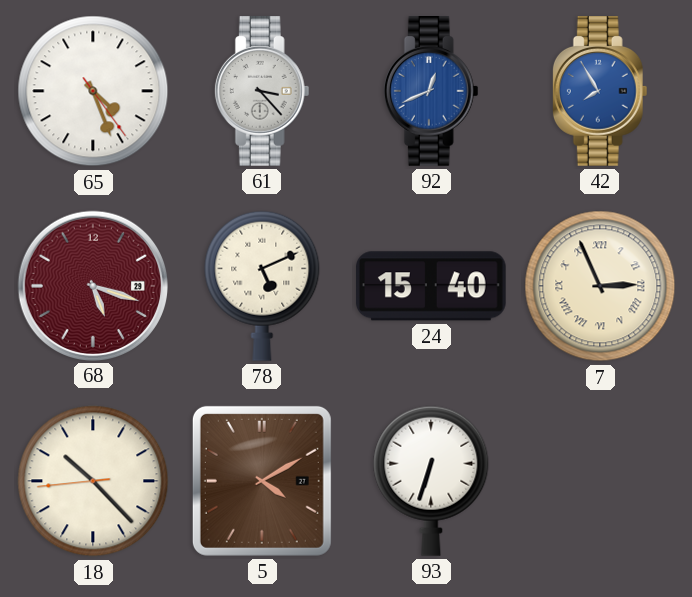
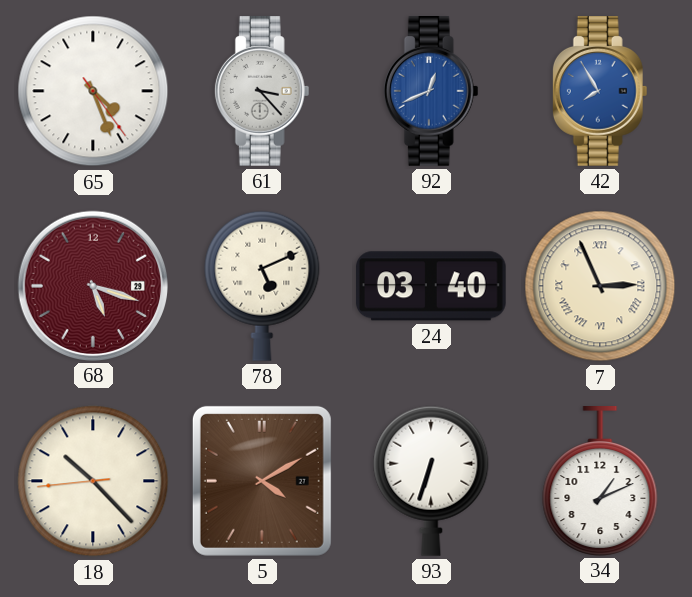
24: 15:40 -> 03:40 (431, 286)
34: none -> 1:11 (600, 481)
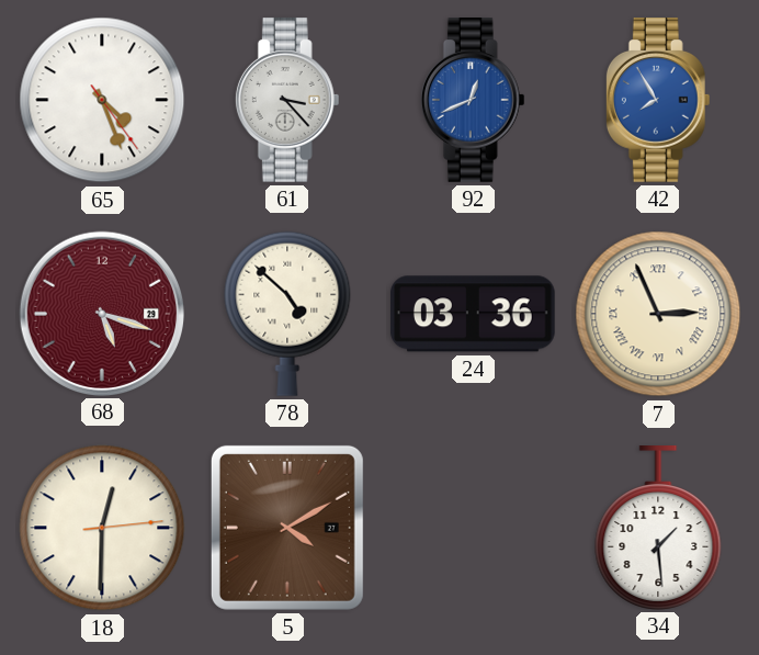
78: 5:11 -> 4:52 (287, 314)
24: 03:40 -> 03:36 (473, 314)
18: 10:22 -> 12:30 (102, 528)
93: 6:33 -> none (431, 481)
34: 1:11 -> 1:29 (658, 528)
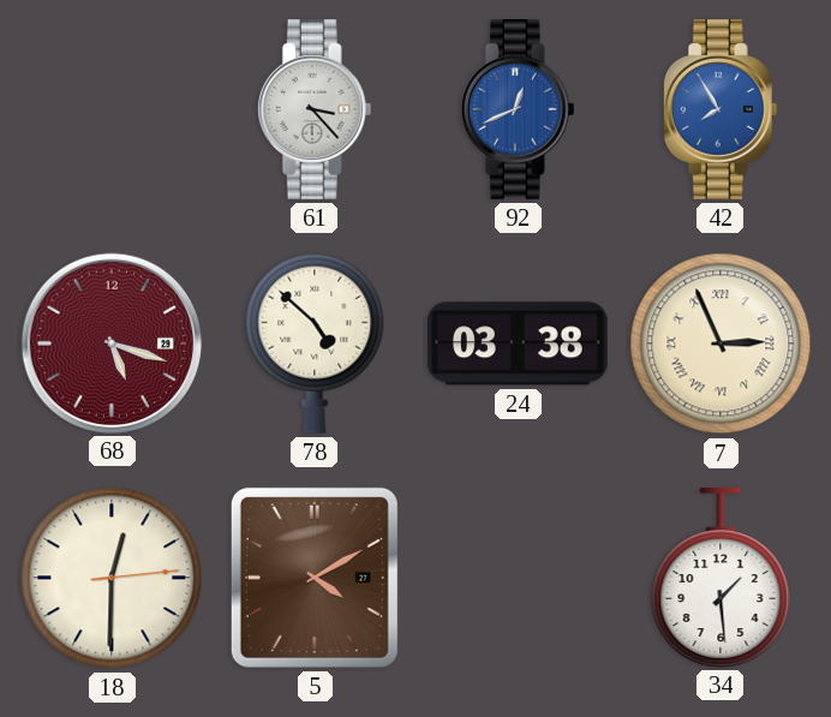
65: 4:26 -> none (102, 100)
24: 03:36 -> 03:38 (518, 343)
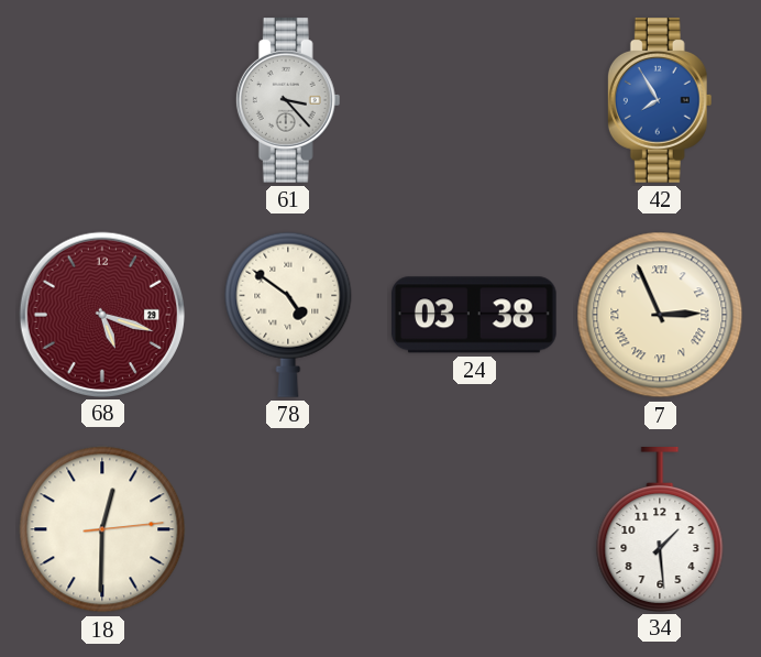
92: 12:41 -> none (518, 110)
78: 4:52 -> 4:51 (288, 315)
5: 4:10 -> none (315, 578)
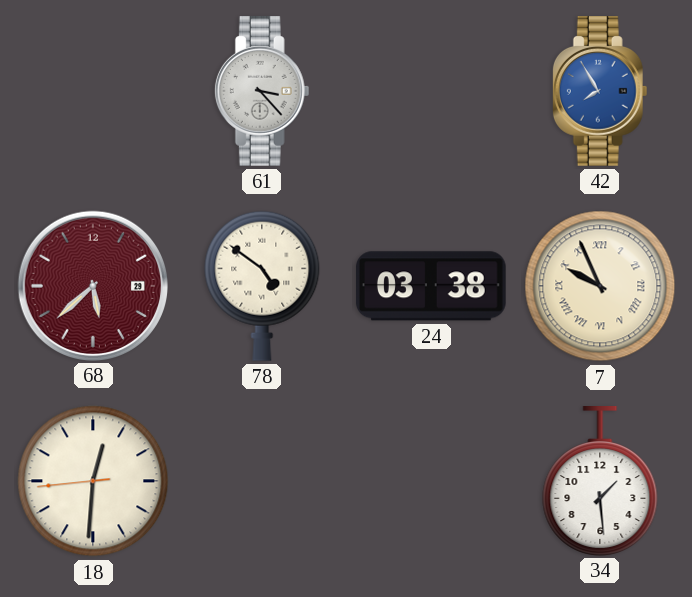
68: 5:18 -> 5:38 (92, 285)
7: 2:56 -> 9:56 (600, 286)
18: 12:30:14 -> 12:30:44 (93, 481)
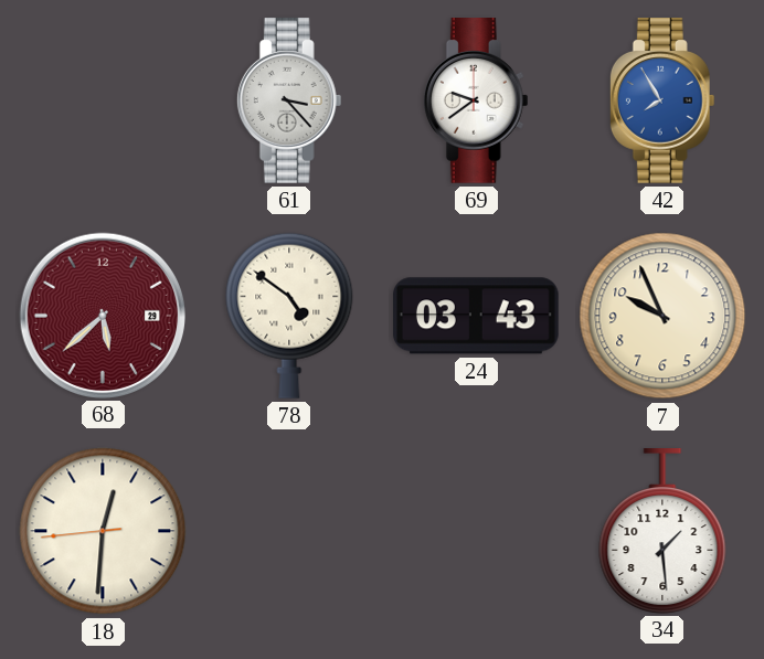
69: none -> 9:39 (476, 102)
24: 03:38 -> 03:43 (476, 316)
7 numerals: Roman -> Arabic (662, 316)
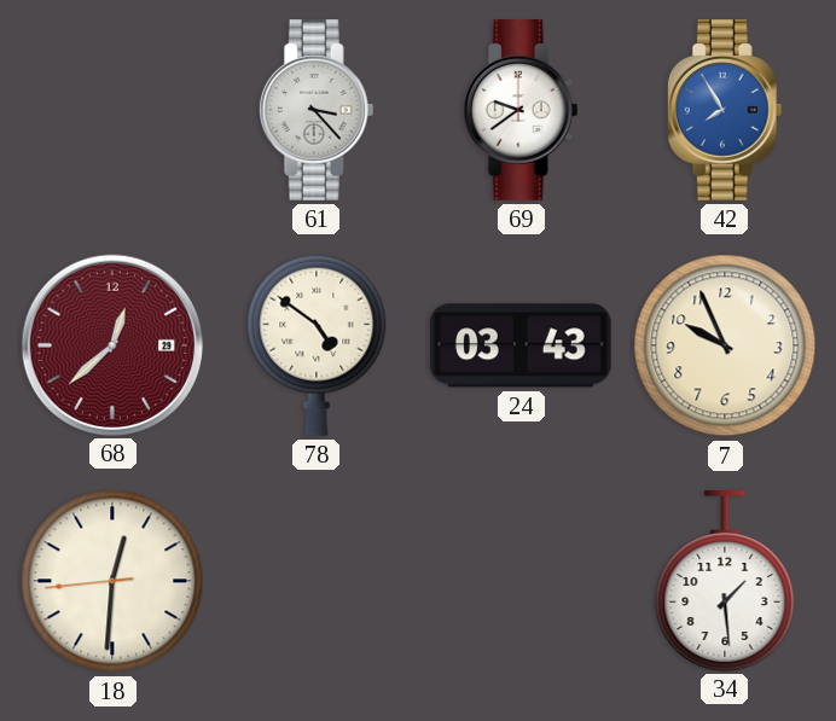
68: 5:38 -> 12:38 (111, 344)
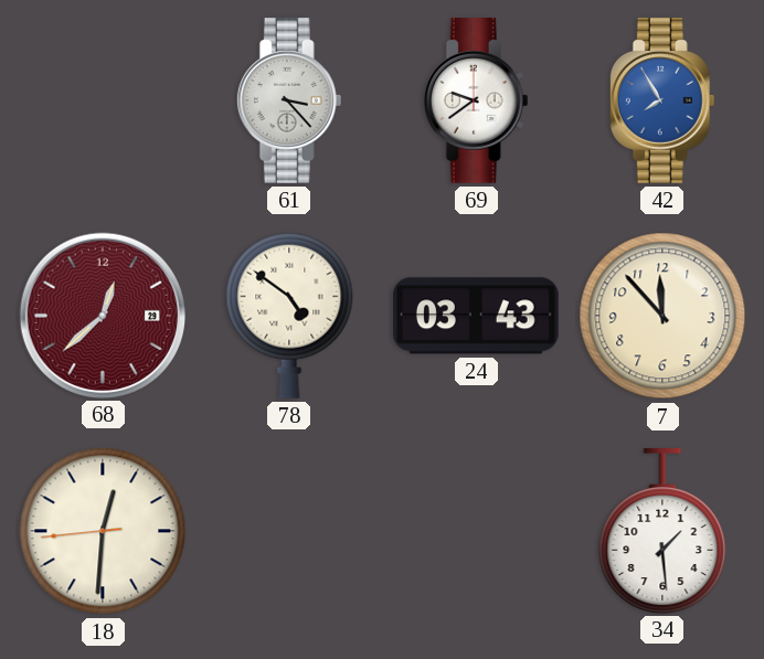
7: 9:56 -> 11:53 (662, 316)
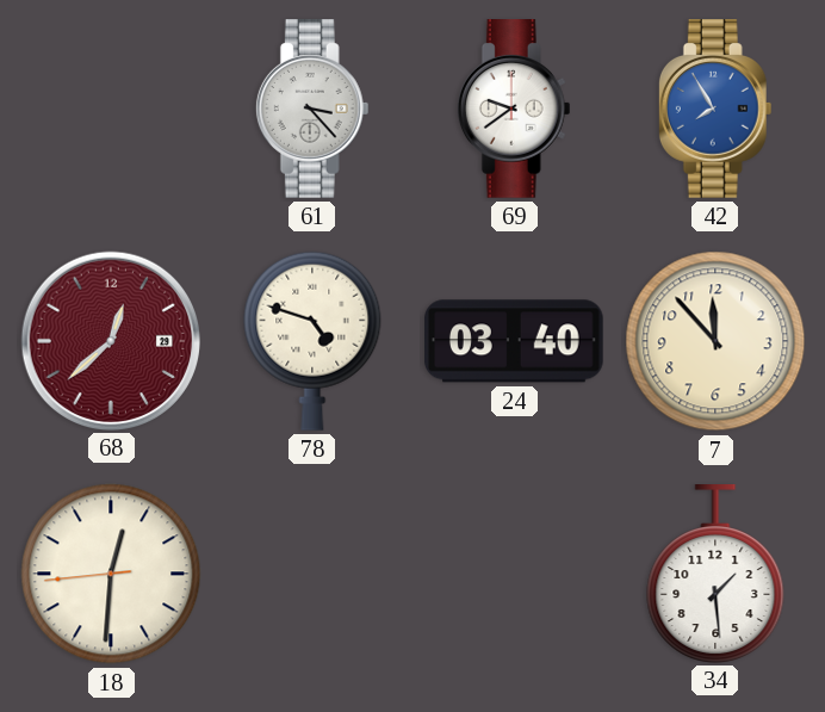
78: 4:51 -> 4:48 (312, 341)
24: 03:43 -> 03:40 (514, 341)
